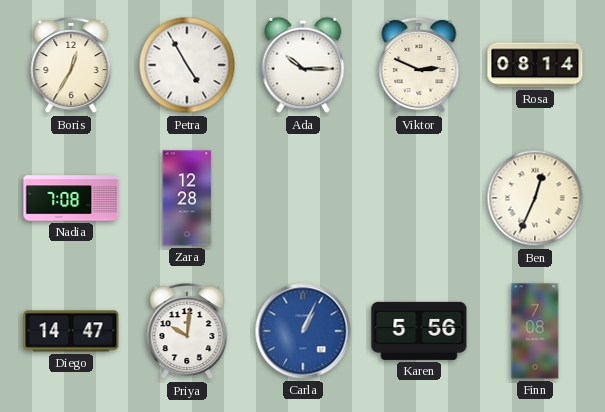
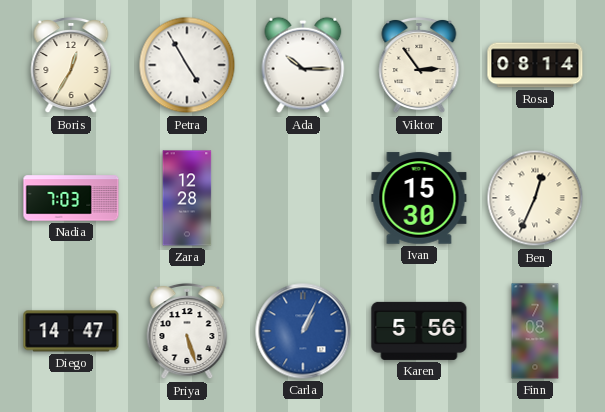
Viktor: 2:49 -> 2:54 (419, 65)
Nadia: 7:08 -> 7:03 (71, 198)
Ivan: none -> 15:30 (419, 198)
Priya: 10:01 -> 5:27 (187, 331)
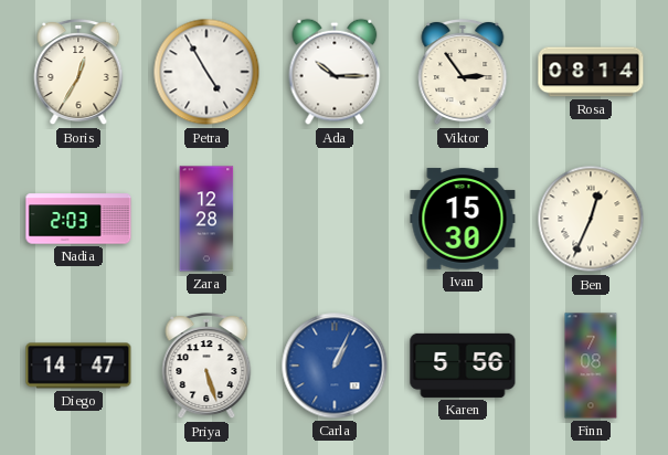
Nadia: 7:03 -> 2:03 (78, 219)
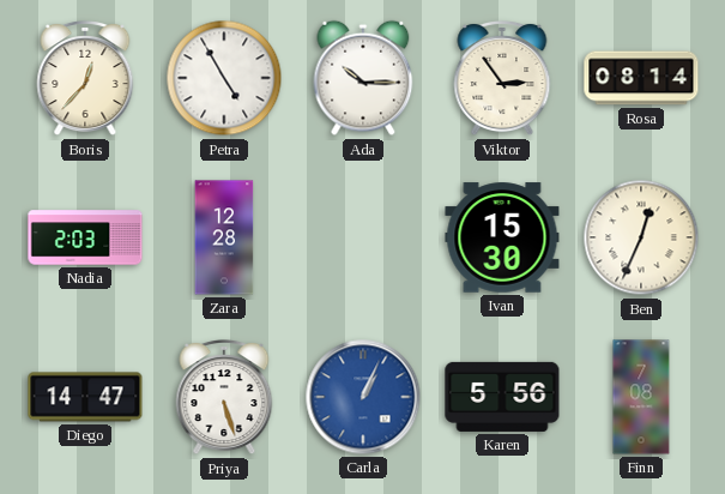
Boris: 12:35 -> 12:37 (85, 78)
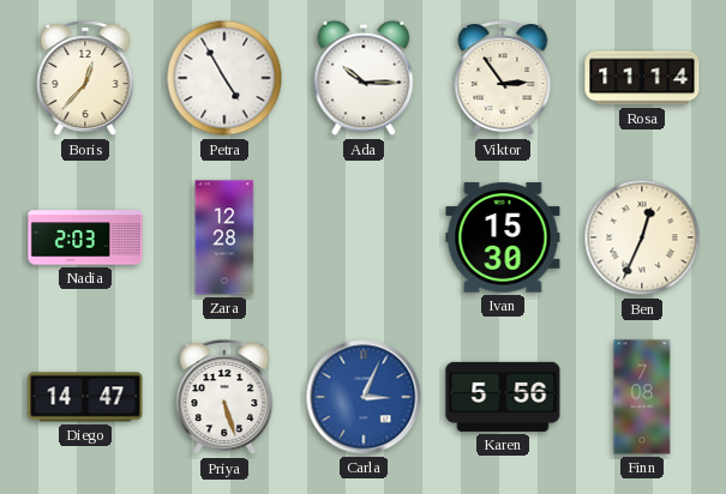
Rosa: 08:14 -> 11:14 (642, 78)
Carla: 1:04 -> 3:04 (364, 397)
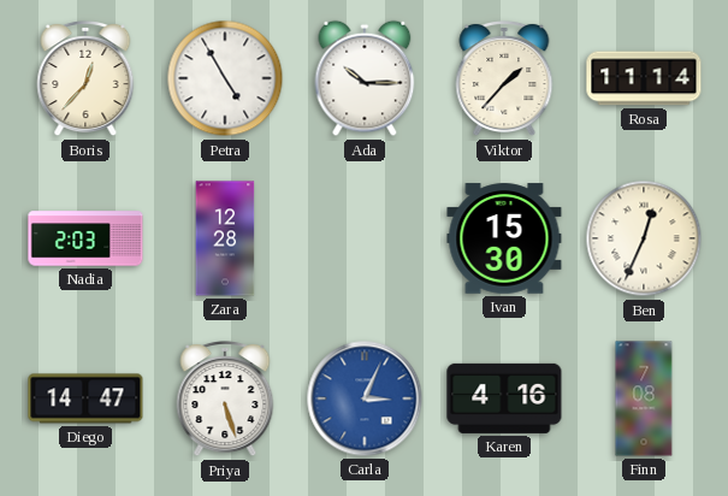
Viktor: 2:54 -> 1:37 (504, 78)
Karen: 5:56 -> 4:16 (504, 398)
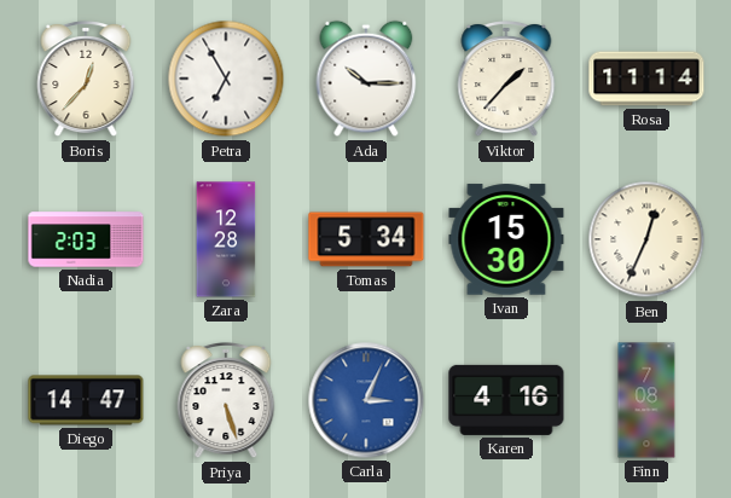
Petra: 4:55 -> 6:55 (226, 79)
Tomas: none -> 5:34 (366, 239)
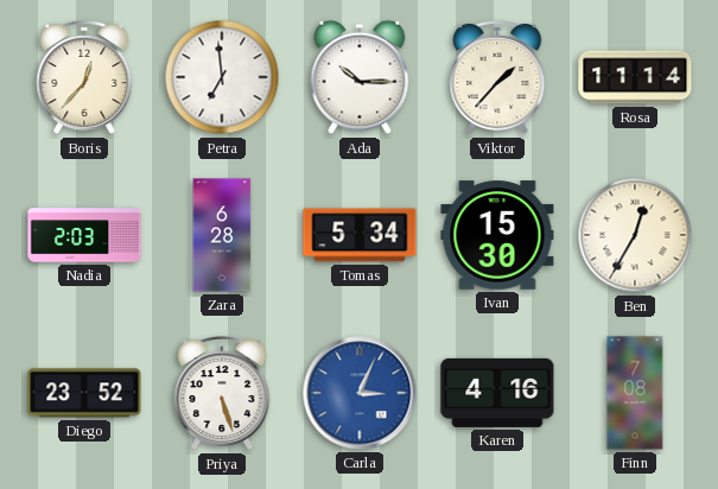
Petra: 6:55 -> 6:59 (222, 77)
Zara: 12:28 -> 6:28 (222, 235)
Ben: 12:34 -> 12:35 (635, 235)
Diego: 14:47 -> 23:52 (84, 393)
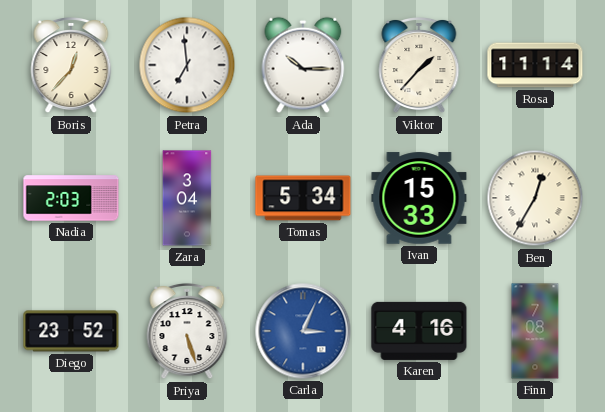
Zara: 6:28 -> 3:04 (187, 198)
Ivan: 15:30 -> 15:33 (419, 198)
